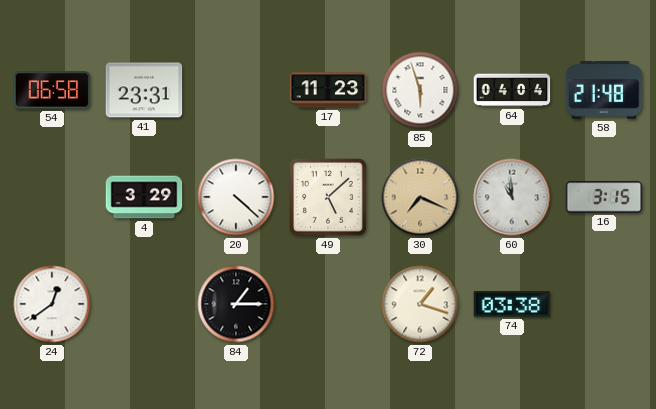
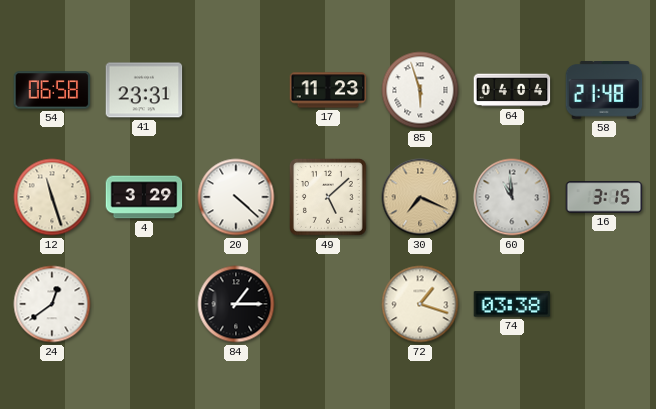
12: none -> 11:27 (52, 197)
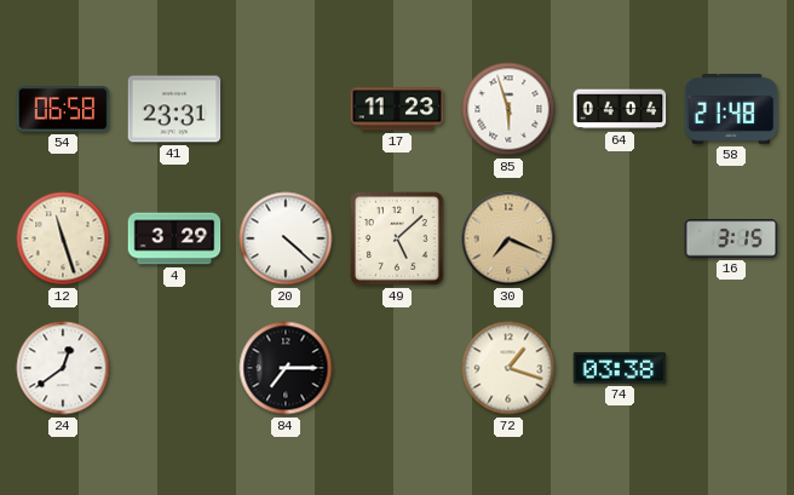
60: 10:59 -> none (512, 197)
84: 1:15 -> 7:15 (286, 368)
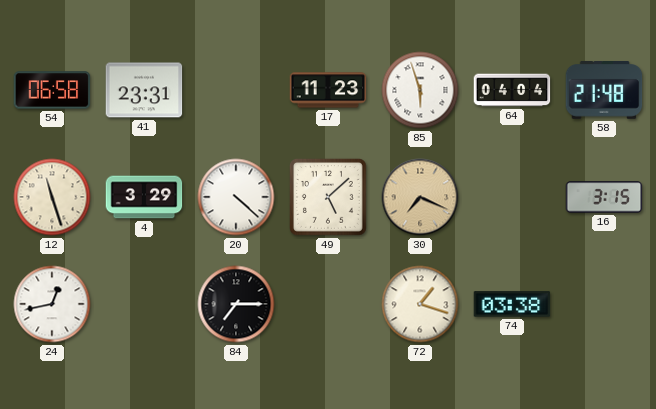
24: 12:39 -> 12:43 (52, 304)
